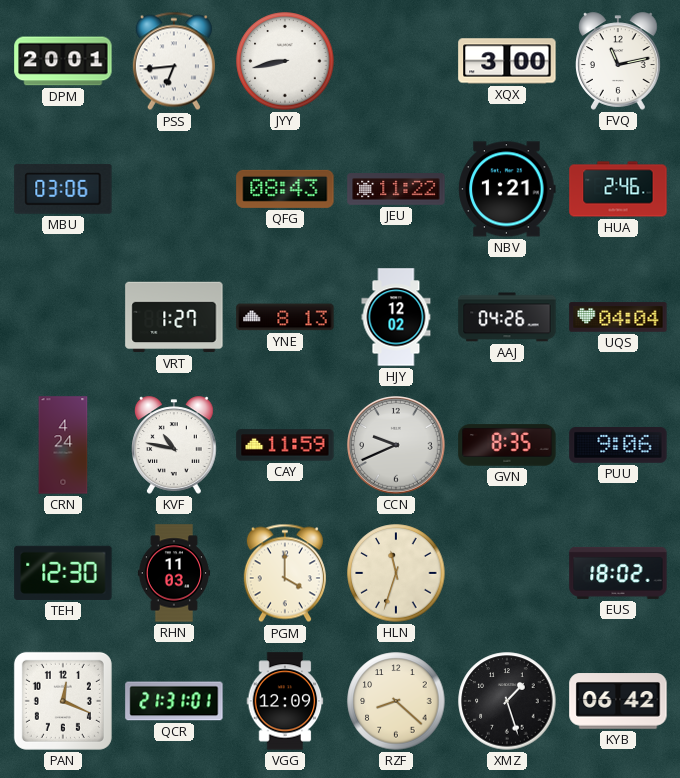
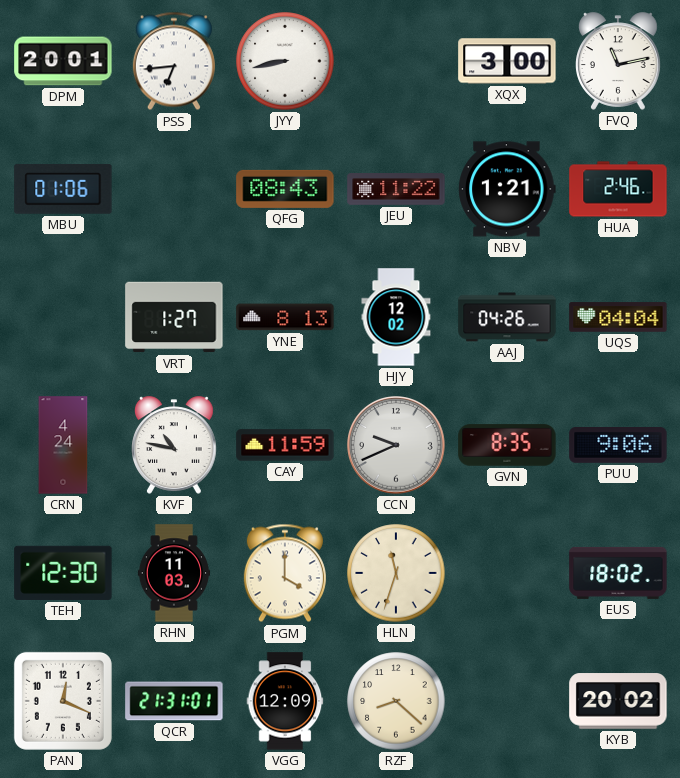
MBU: 03:06 -> 01:06 (63, 189)
XMZ: 1:27 -> none (507, 701)
KYB: 06:42 -> 20:02 (618, 701)
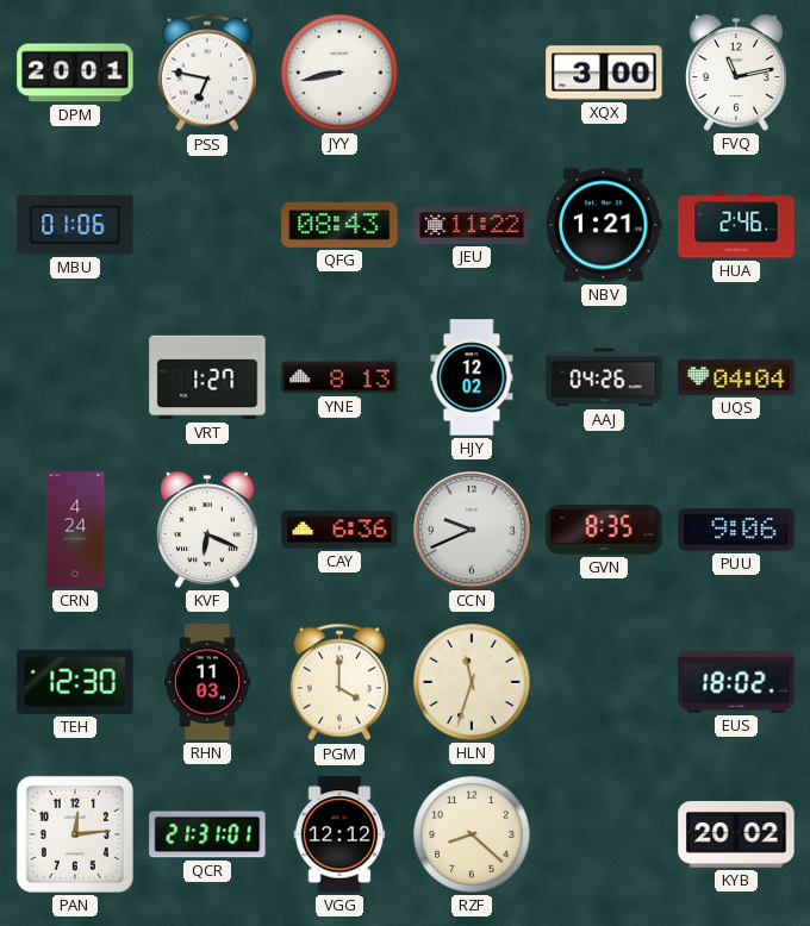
PSS: 6:44 -> 6:47 (207, 73)
KVF: 10:47 -> 6:19 (208, 530)
CAY: 11:59 -> 6:36 (339, 530)
PAN: 12:19 -> 12:14 (75, 834)
VGG: 12:09 -> 12:12 (339, 834)
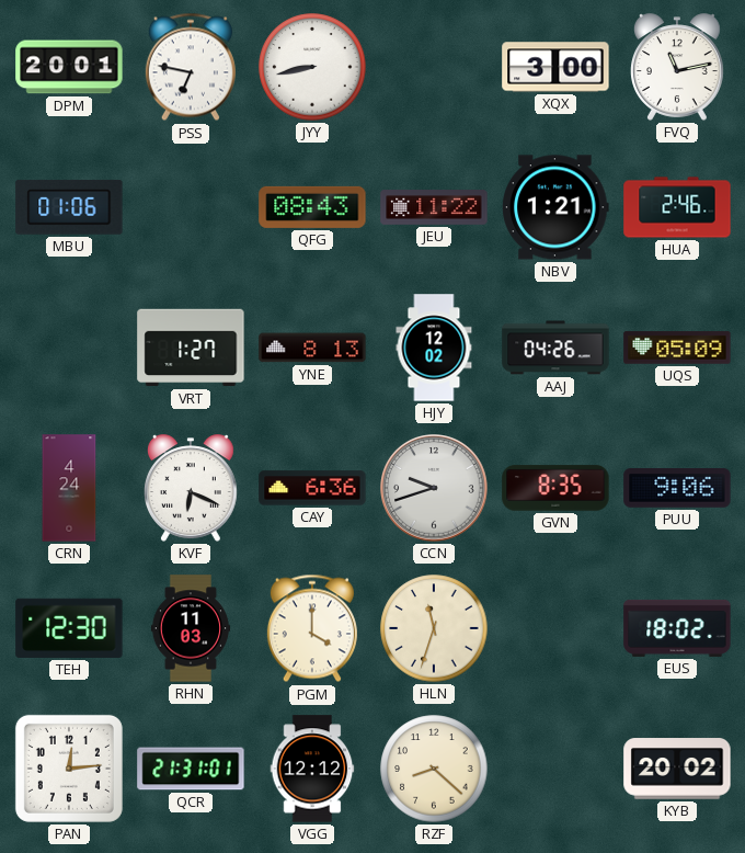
UQS: 04:04 -> 05:09 (677, 348)
CCN: 9:41 -> 9:42 (434, 488)
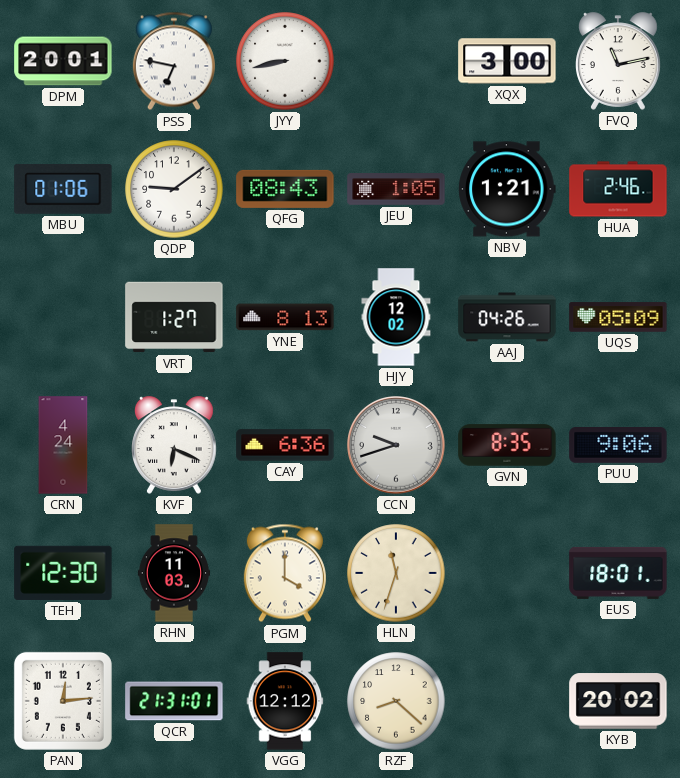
QDP: none -> 9:09 (174, 189)
JEU: 11:22 -> 1:05 (396, 189)
EUS: 18:02 -> 18:01 (618, 573)
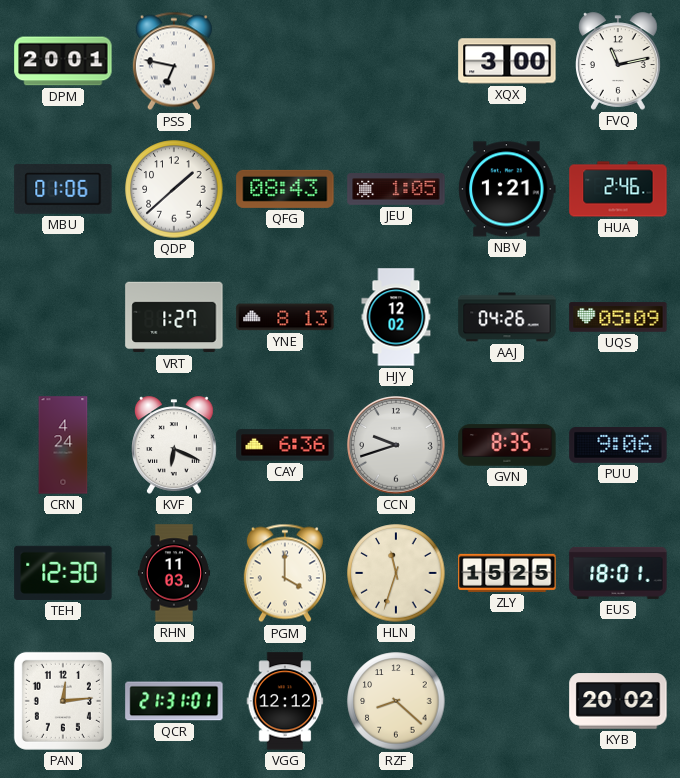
JYY: 8:43 -> none (285, 61)
QDP: 9:09 -> 1:38 (174, 189)
ZLY: none -> 15:25 (507, 573)
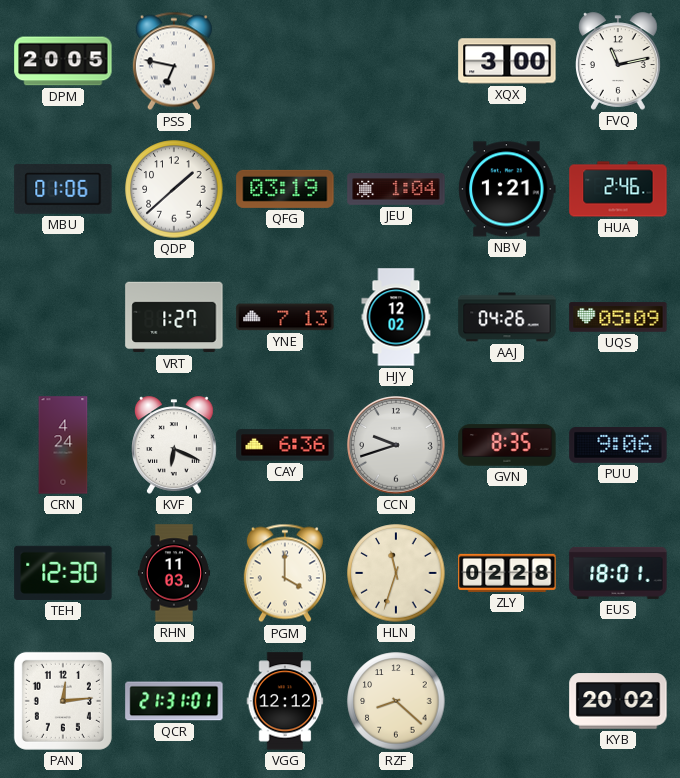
DPM: 20:01 -> 20:05 (63, 61)
QFG: 08:43 -> 03:19 (285, 189)
JEU: 1:05 -> 1:04 (396, 189)
YNE: 8:13 -> 7:13 (285, 317)
ZLY: 15:25 -> 02:28 (507, 573)
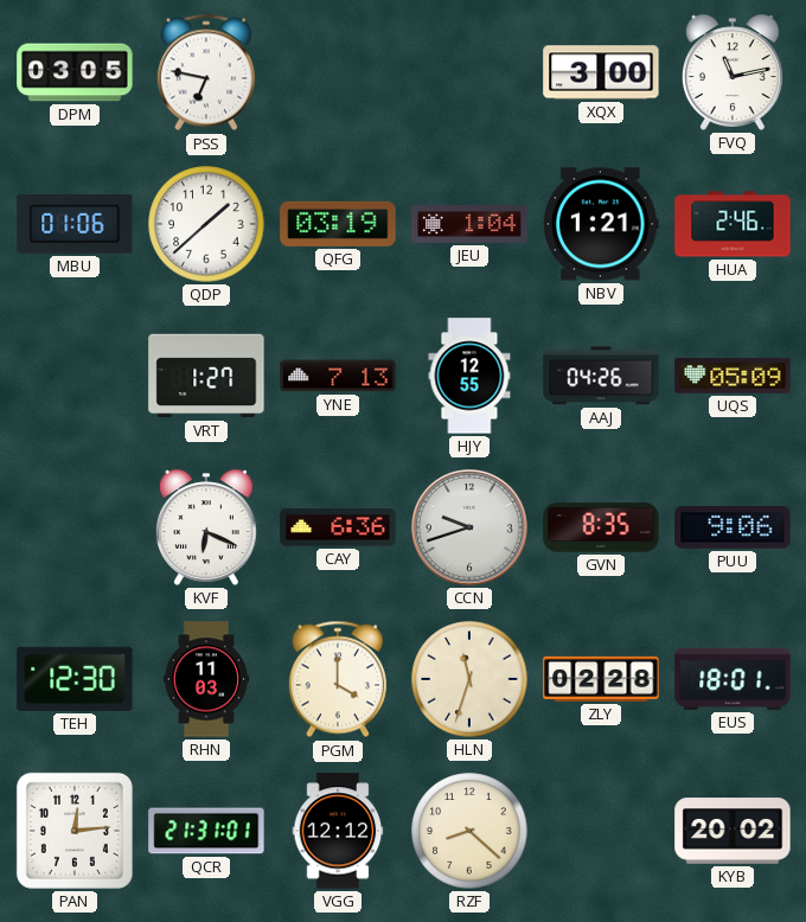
DPM: 20:05 -> 03:05 (75, 72)
HJY: 12:02 -> 12:55 (469, 376)
CRN: 4:24 -> none (63, 445)
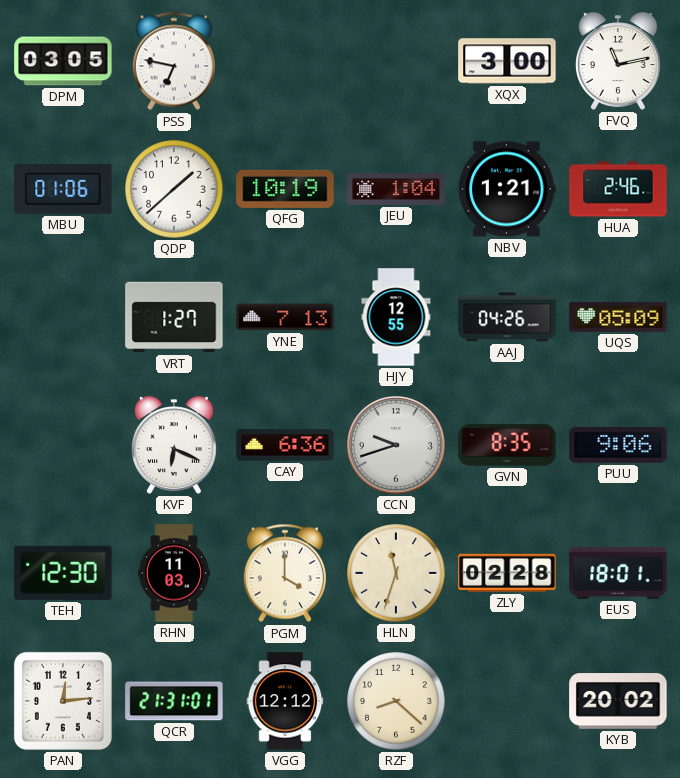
QFG: 03:19 -> 10:19 (285, 189)
